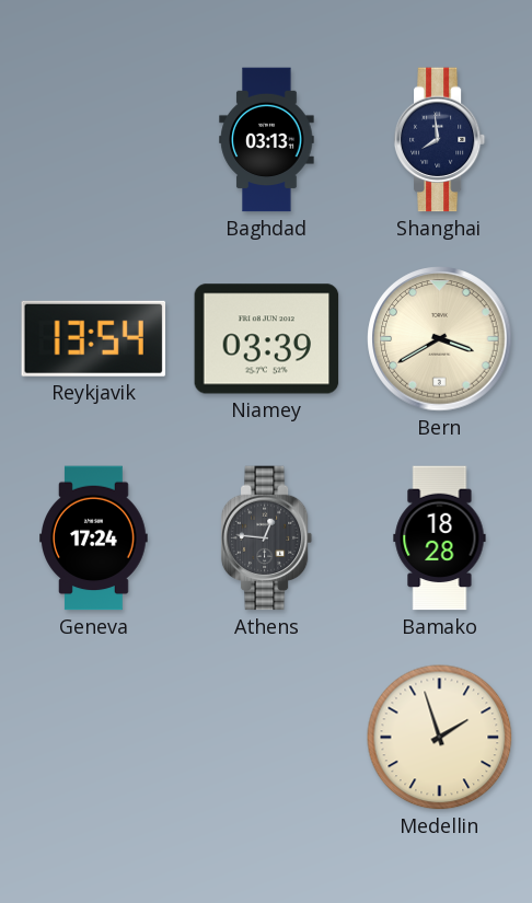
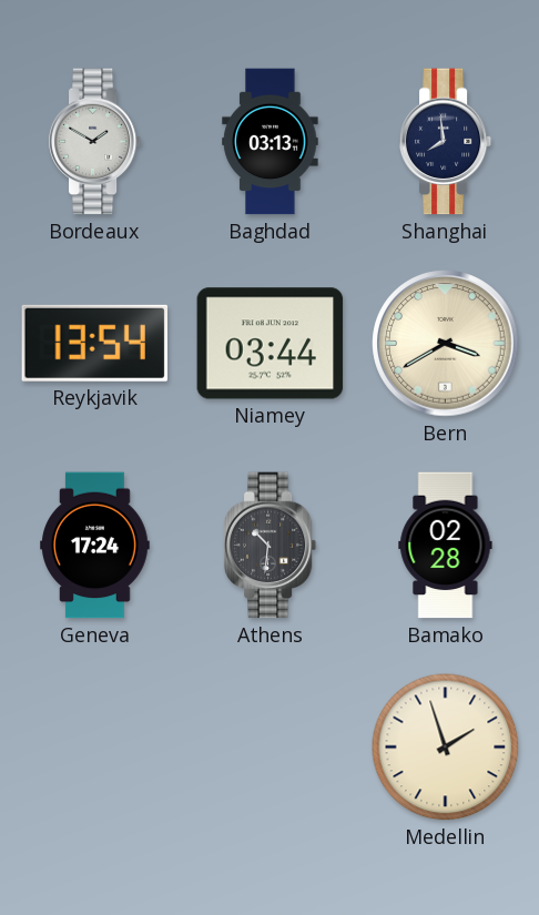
Bordeaux: none -> 1:50 (95, 142)
Niamey: 03:39 -> 03:44 (271, 344)
Athens: 12:46 -> 10:31 (271, 546)
Bamako: 18:28 -> 02:28 (446, 546)
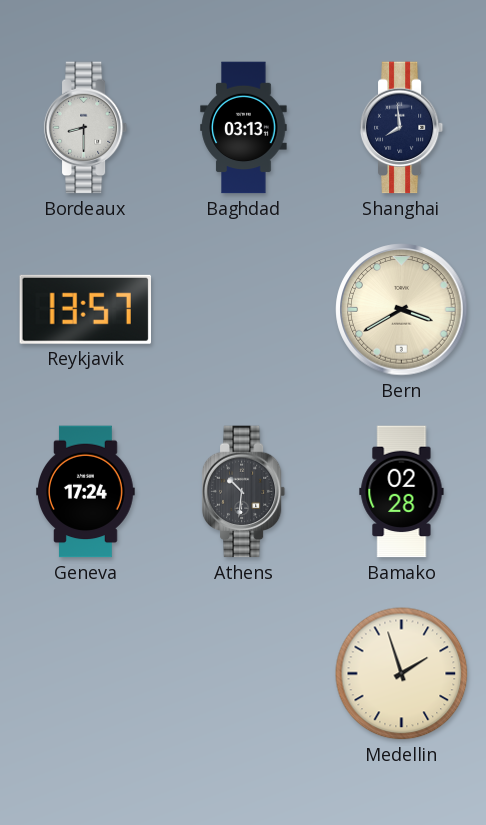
Bordeaux: 1:50 -> 8:30 (86, 128)
Reykjavik: 13:54 -> 13:57 (85, 309)
Niamey: 03:44 -> none (271, 344)
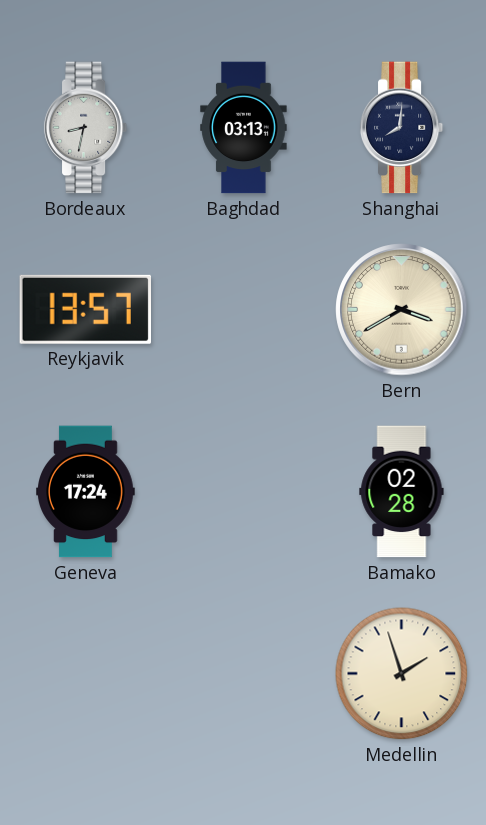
Bordeaux: 8:30 -> 8:32 (86, 128)
Shanghai: 7:59 -> 8:01 (402, 128)
Athens: 10:31 -> none (244, 492)
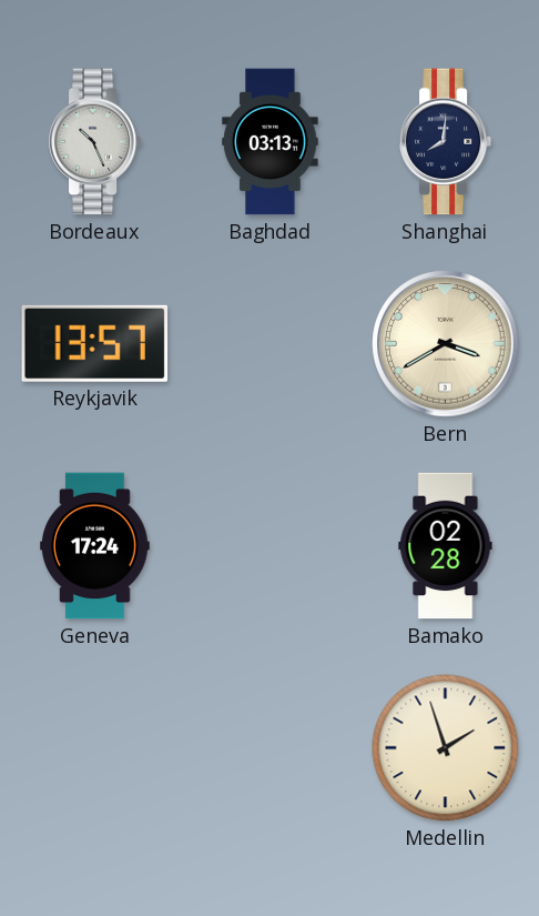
Bordeaux: 8:32 -> 10:26 (95, 142)
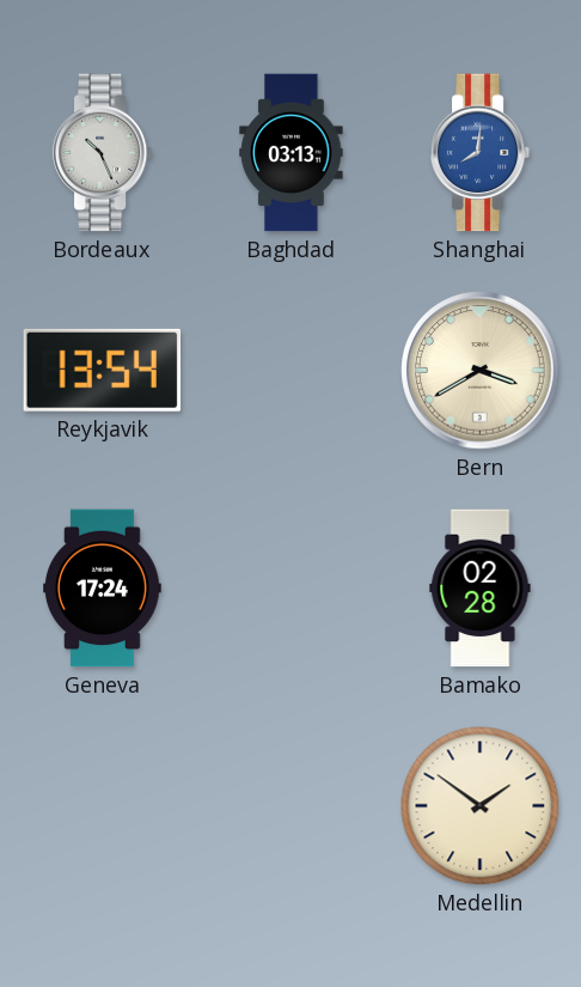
Shanghai dial: navy -> blue (481, 153)
Reykjavik: 13:57 -> 13:54 (102, 370)
Medellin: 1:57 -> 1:51 (481, 806)
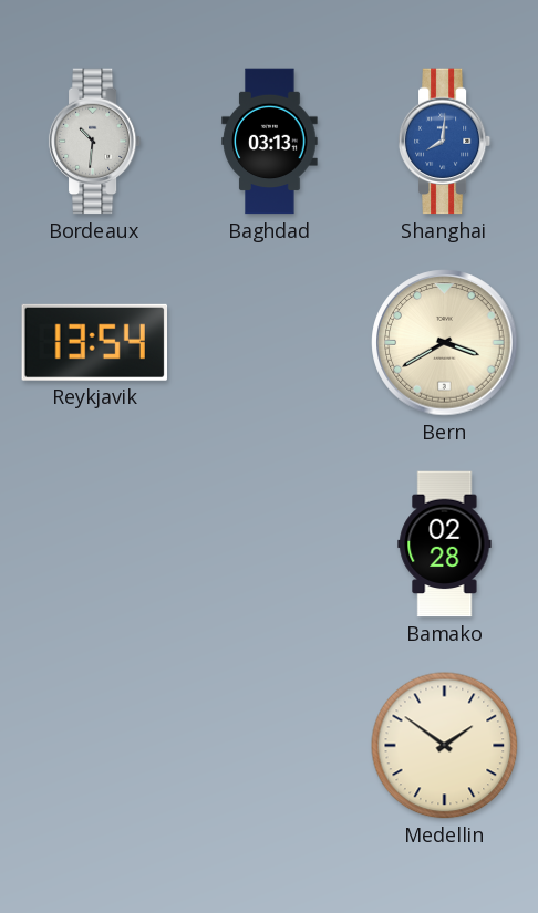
Bordeaux: 10:26 -> 10:31 (95, 142)
Geneva: 17:24 -> none (103, 589)
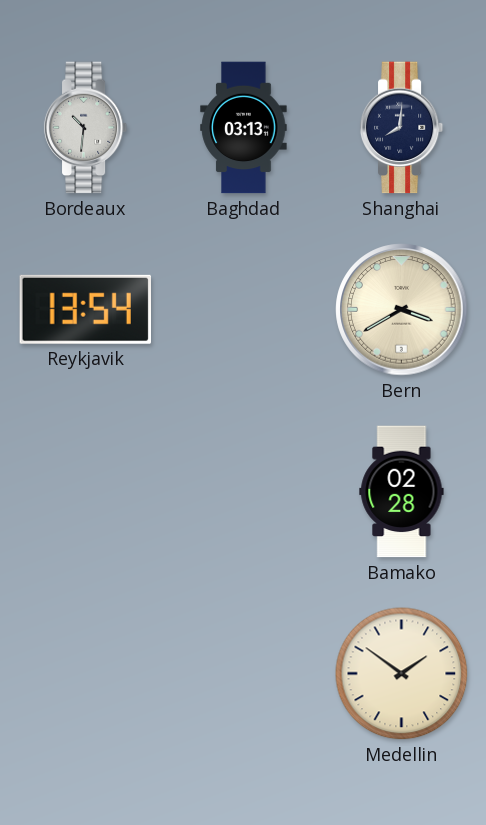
Shanghai dial: blue -> navy (402, 128)
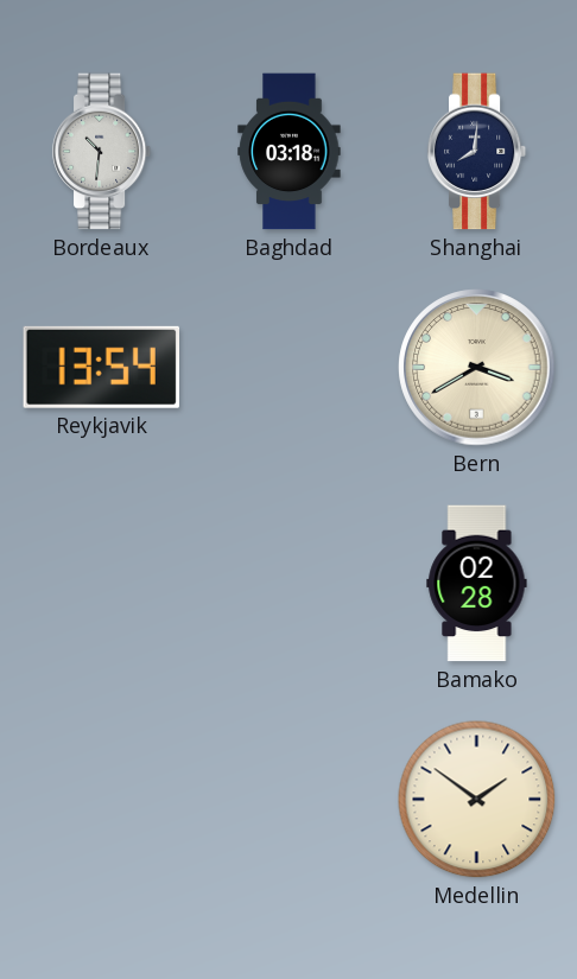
Baghdad: 03:13 -> 03:18 (290, 152)
